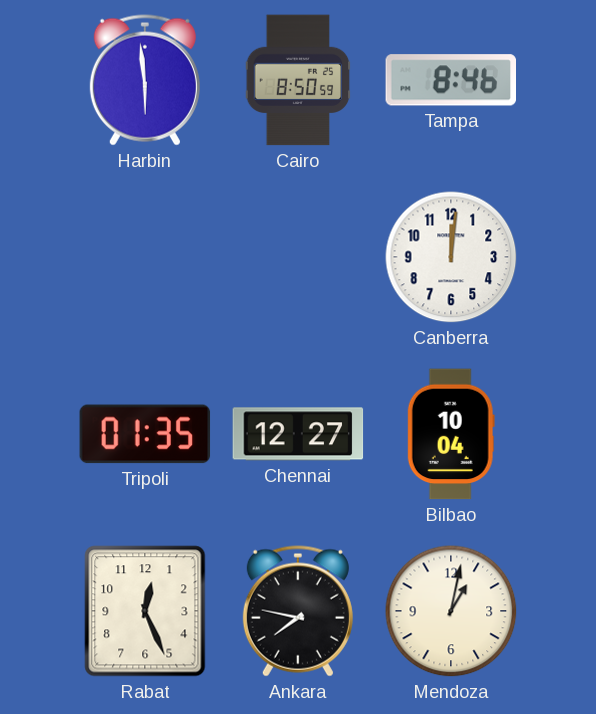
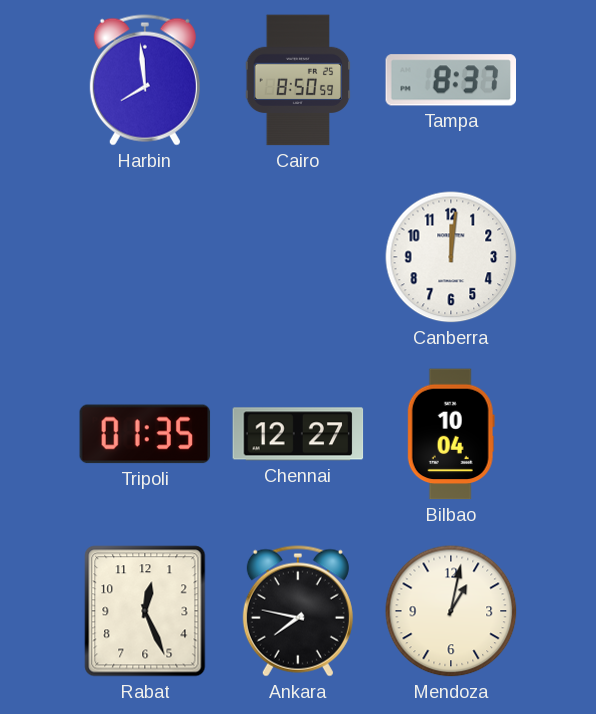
Harbin: 5:59 -> 7:59 (145, 80)
Tampa: 8:46 -> 8:37 (451, 80)
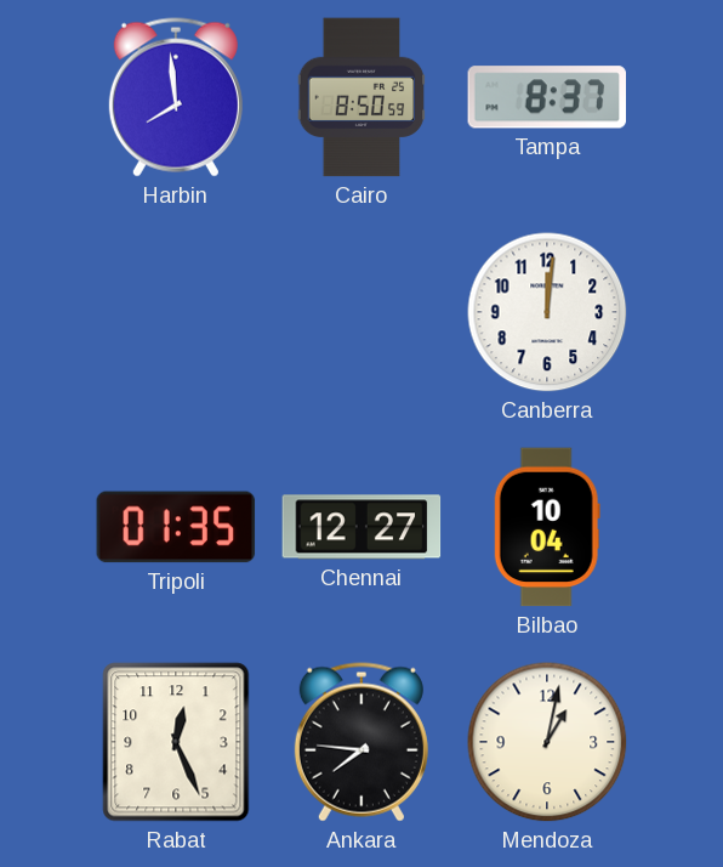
Ankara: 7:47 -> 7:46 (362, 742)
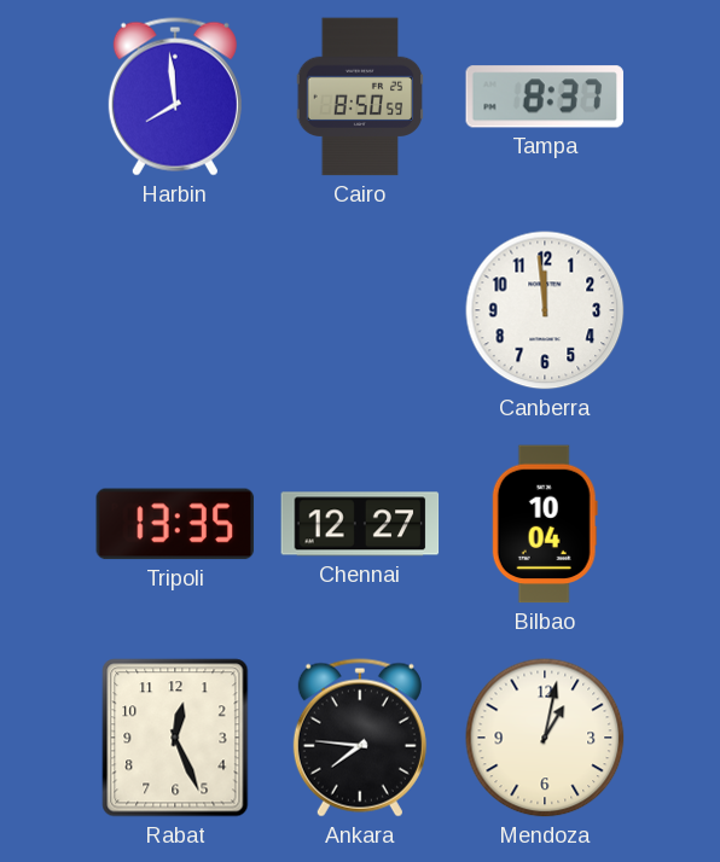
Canberra: 12:01 -> 11:59 (545, 310)
Tripoli: 01:35 -> 13:35 (175, 524)
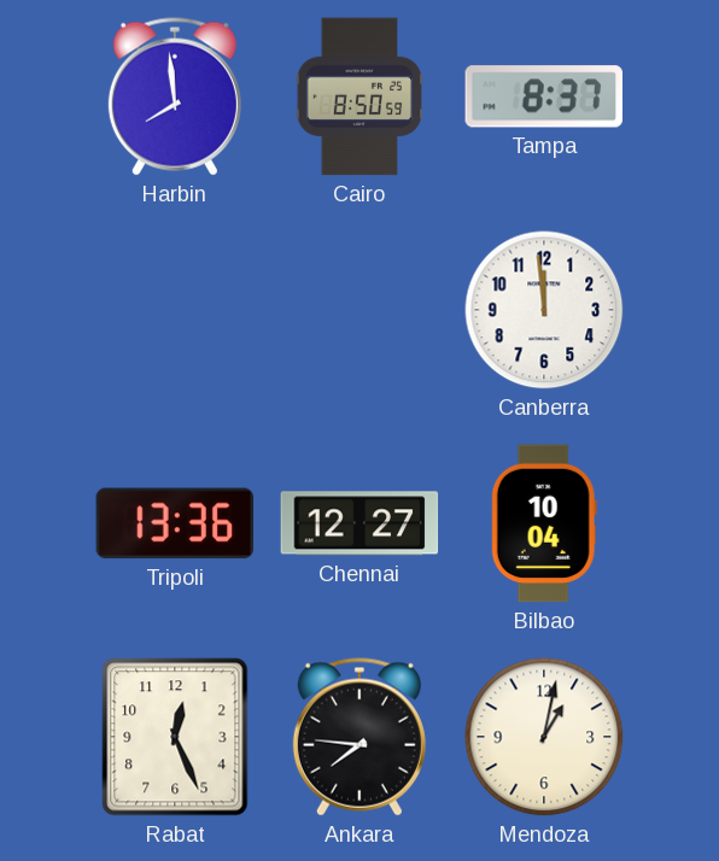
Tripoli: 13:35 -> 13:36 (175, 523)
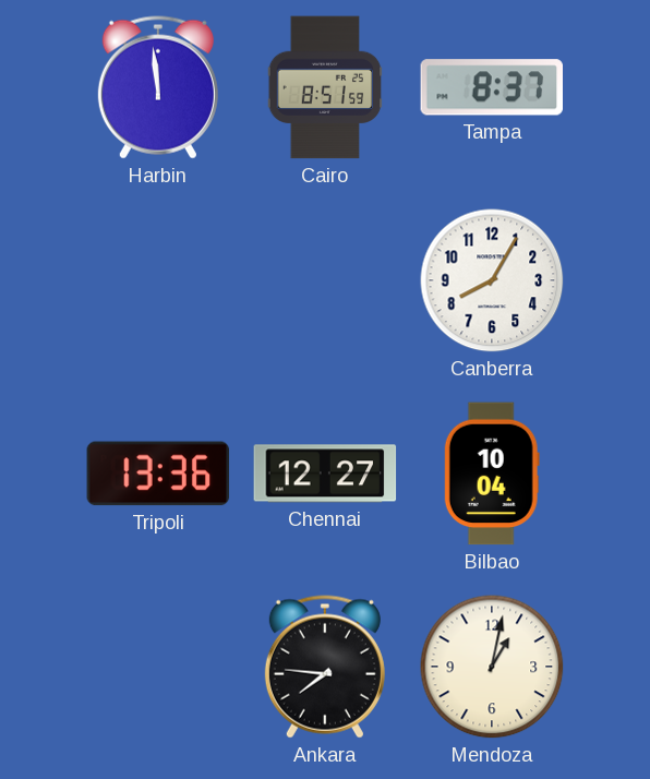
Harbin: 7:59 -> 11:59 (158, 87)
Cairo: 8:50 -> 8:51 (325, 87)
Canberra: 11:59 -> 8:05 (492, 280)
Rabat: 12:26 -> none (175, 737)
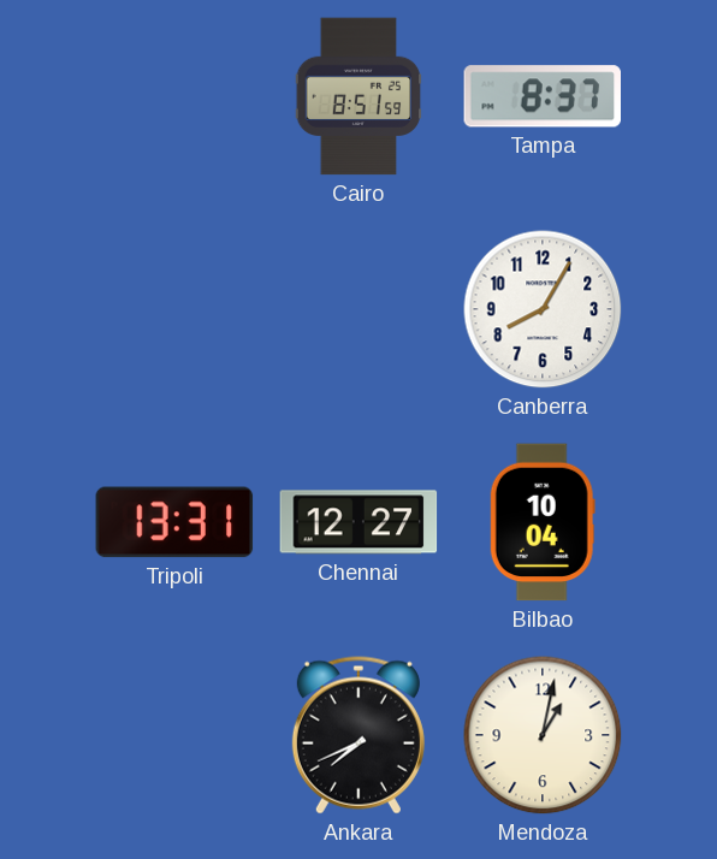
Harbin: 11:59 -> none (158, 87)
Tripoli: 13:36 -> 13:31 (174, 522)
Ankara: 7:46 -> 7:41 (358, 735)
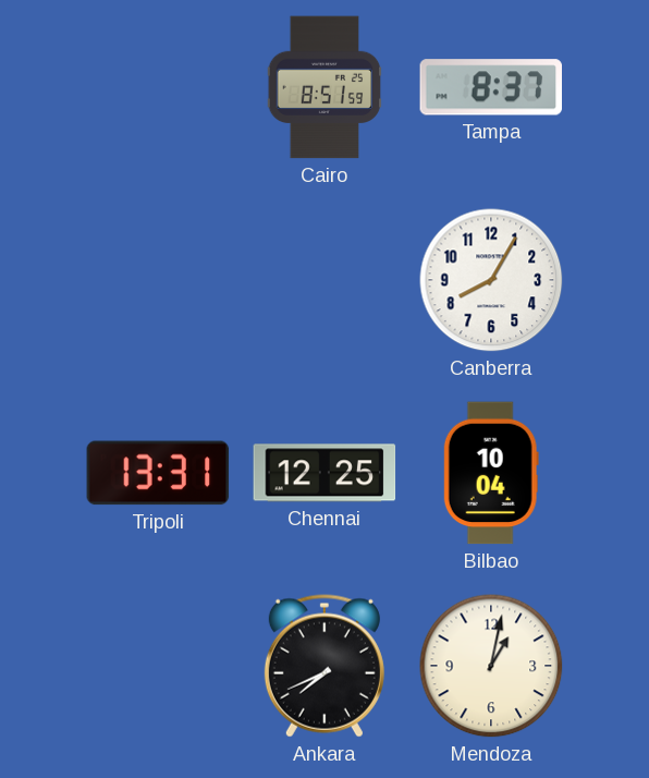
Chennai: 12:27 -> 12:25 (324, 473)
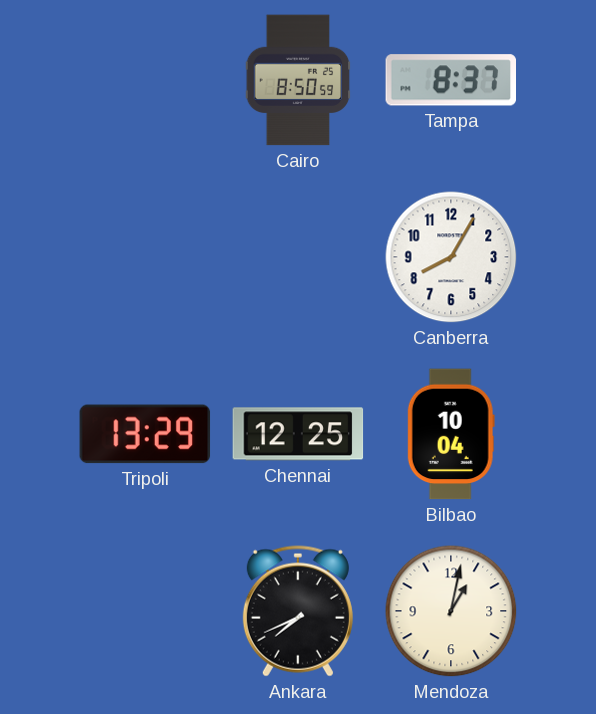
Cairo: 8:51 -> 8:50 (298, 80)
Tripoli: 13:31 -> 13:29 (145, 434)
